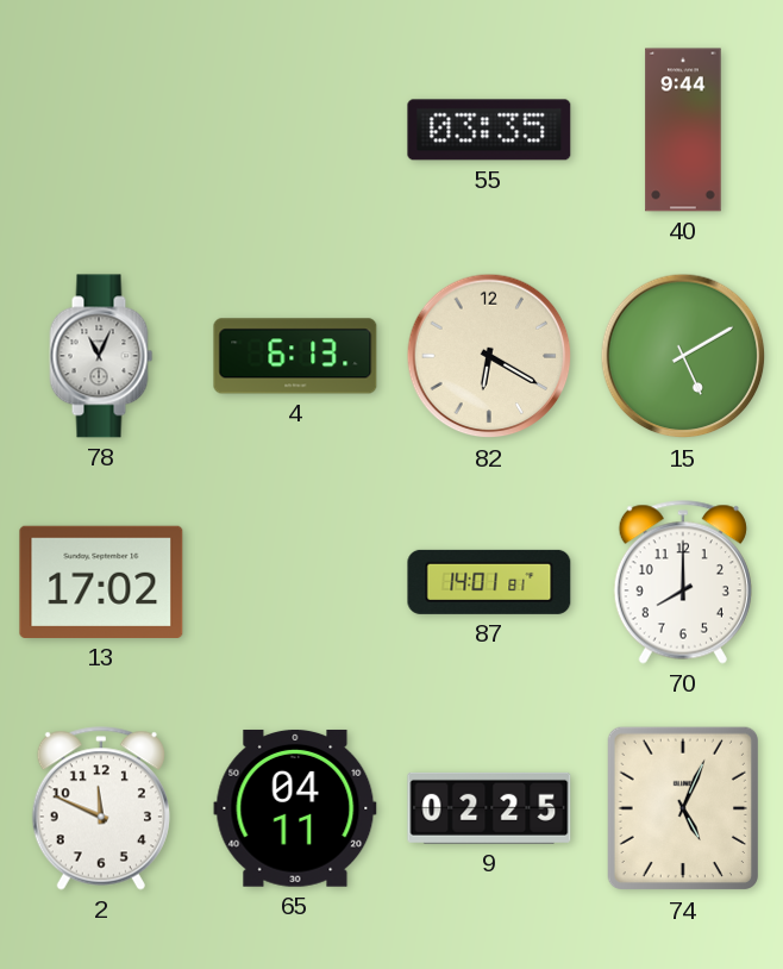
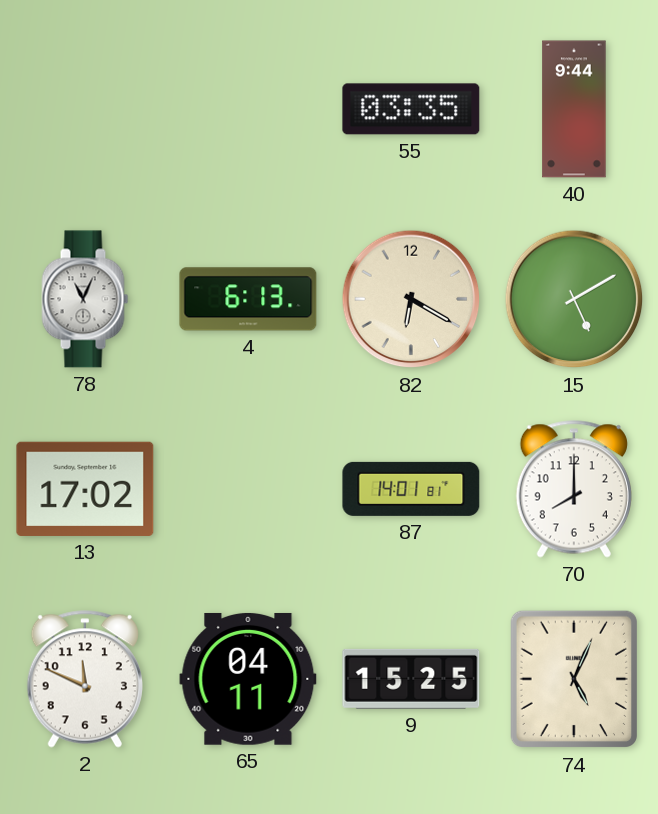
9: 02:25 -> 15:25 (411, 679)
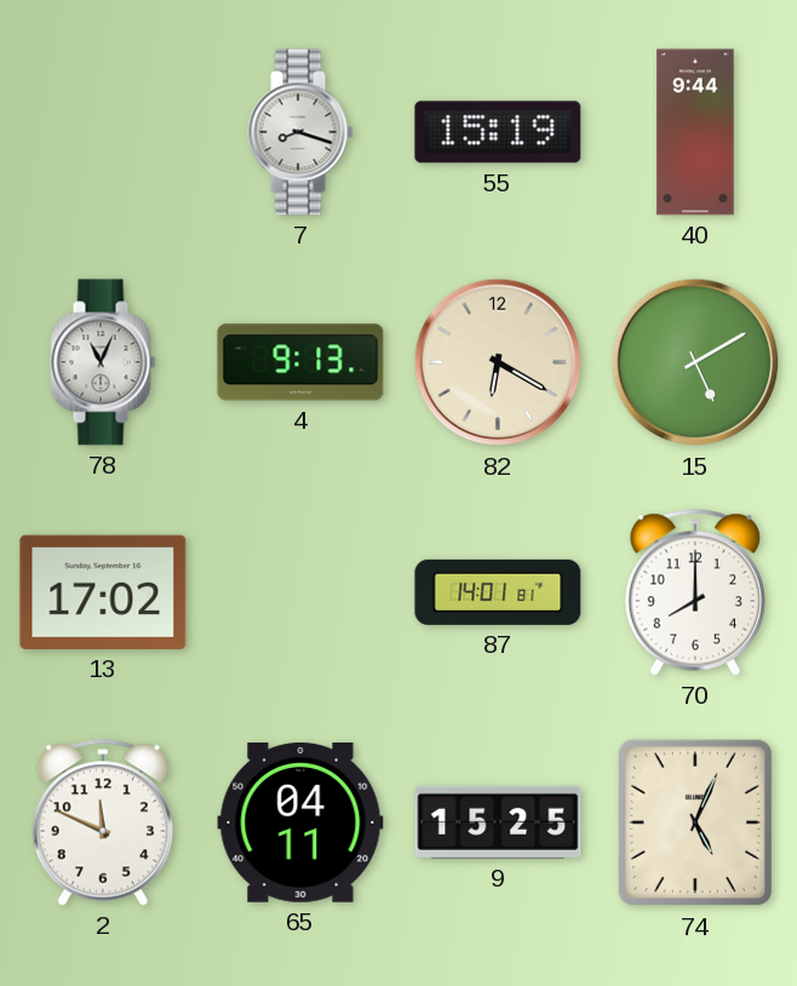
7: none -> 8:18 (300, 132)
55: 03:35 -> 15:19 (498, 132)
4: 6:13 -> 9:13 (300, 362)
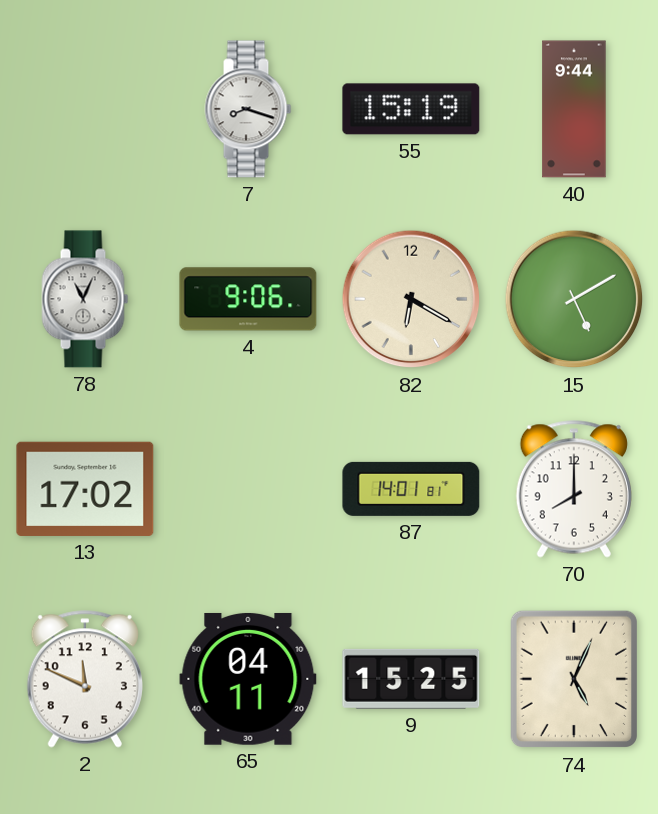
4: 9:13 -> 9:06 (248, 299)
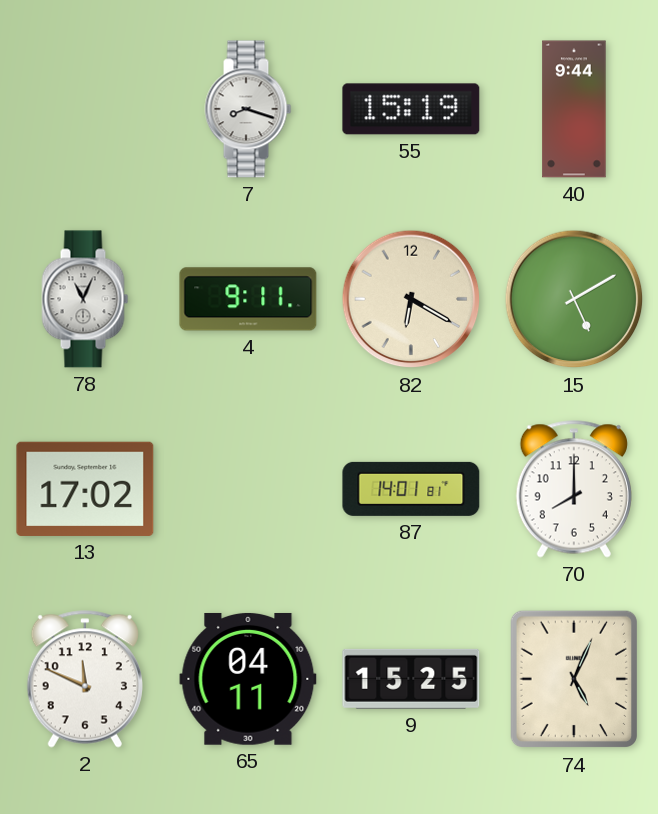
4: 9:06 -> 9:11 (248, 299)
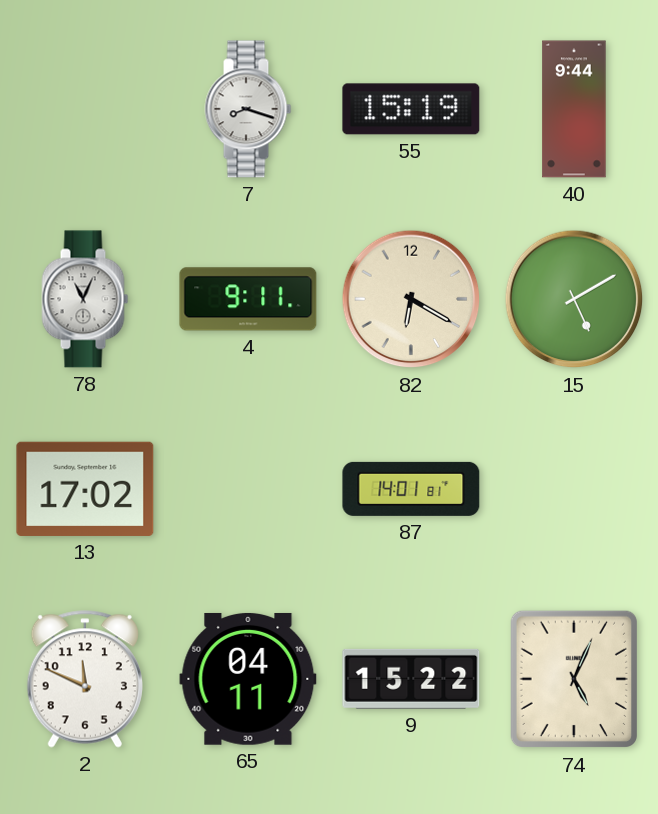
70: 8:00 -> none (574, 489)
9: 15:25 -> 15:22 (411, 679)
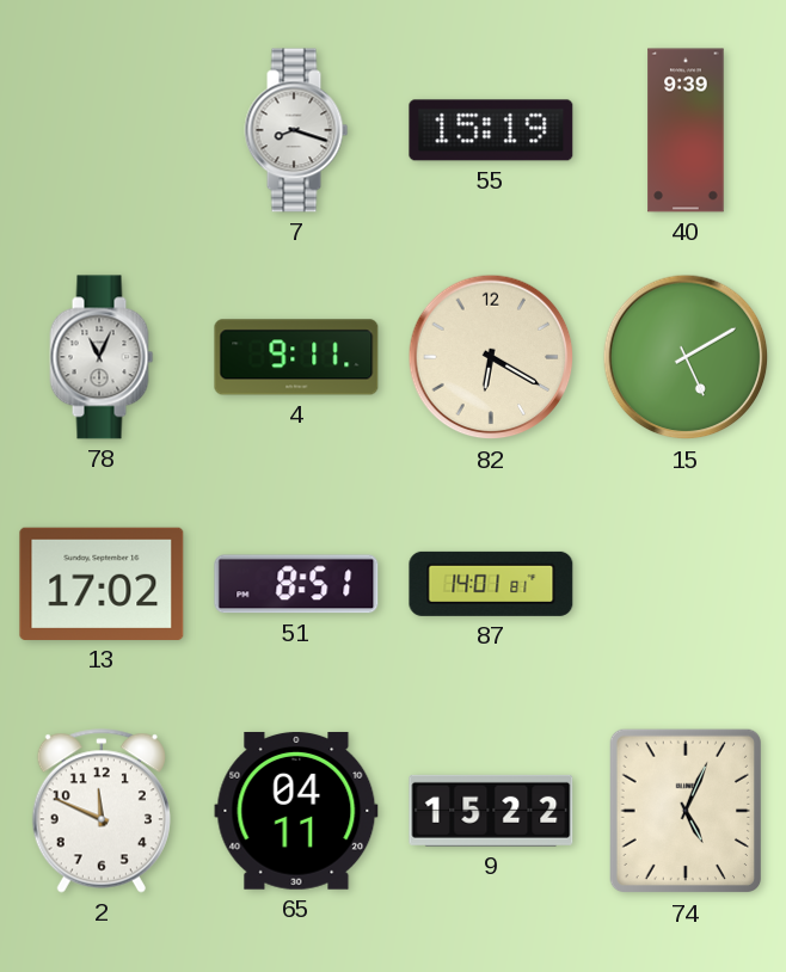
40: 9:44 -> 9:39 (686, 130)
51: none -> 8:51 (296, 584)
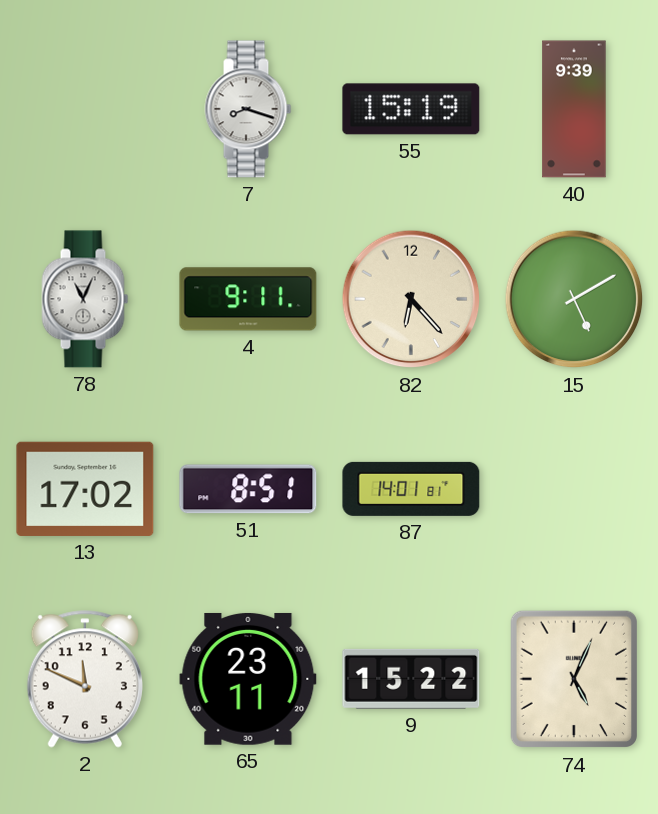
82: 6:20 -> 6:23 (411, 299)
65: 04:11 -> 23:11 (248, 679)
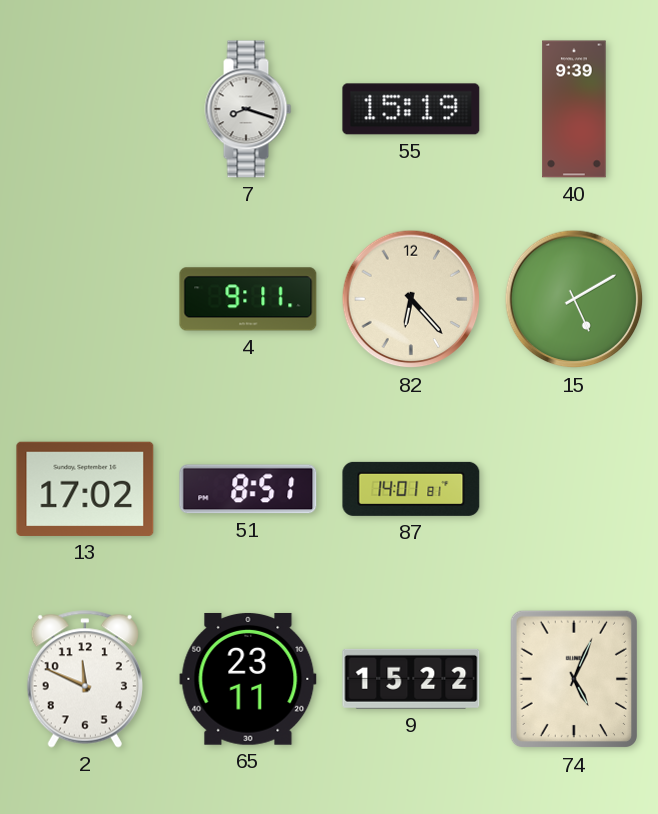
78: 11:04 -> none (85, 299)
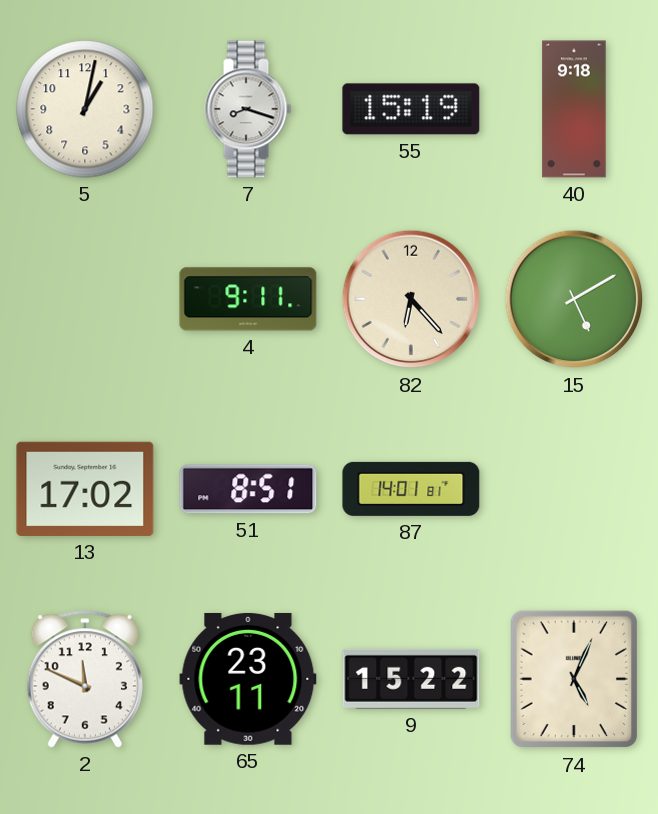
5: none -> 1:02 (85, 109)
40: 9:39 -> 9:18 (574, 109)
